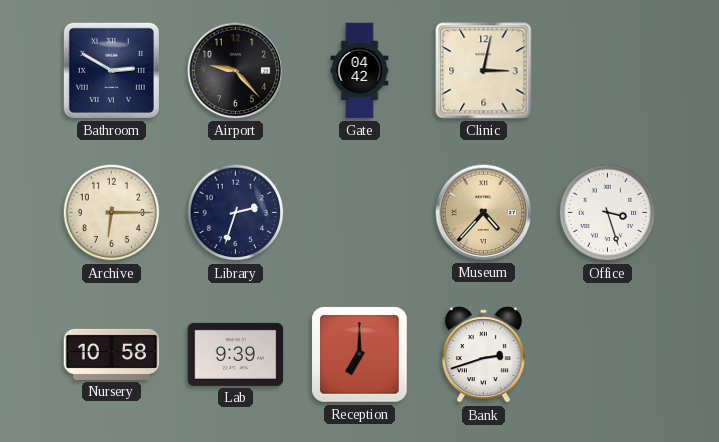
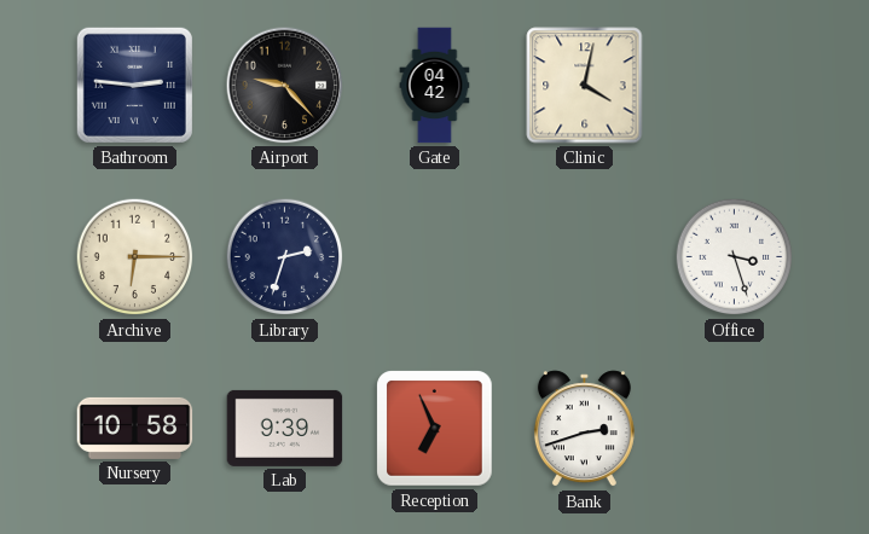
Bathroom: 2:50 -> 2:46 (134, 85)
Clinic: 3:02 -> 4:02 (585, 86)
Museum: 4:37 -> none (484, 213)
Reception: 7:00 -> 6:56 (435, 429)
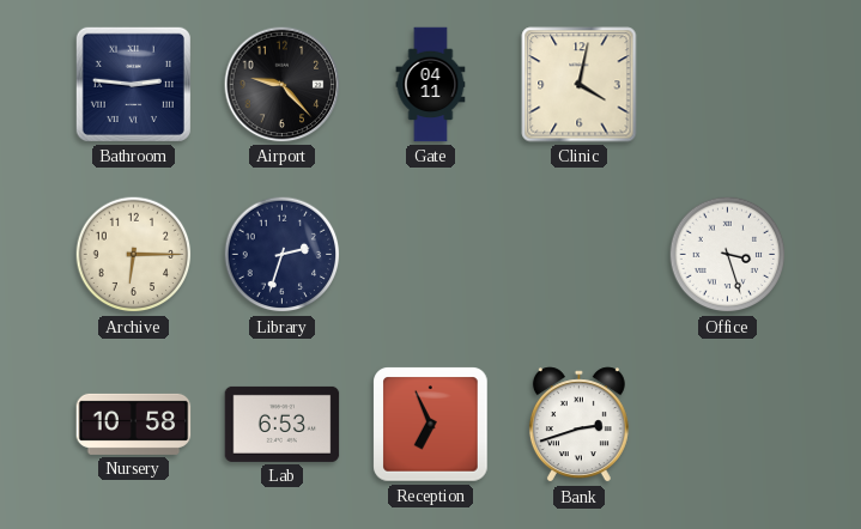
Gate: 04:42 -> 04:11 (431, 85)
Lab: 9:39 -> 6:53 (283, 424)
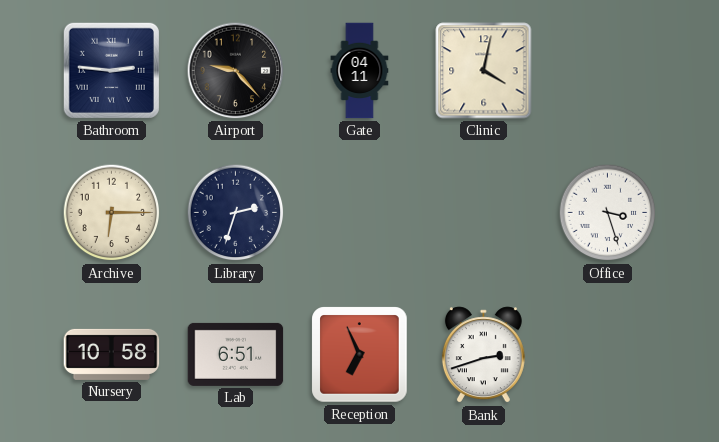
Lab: 6:53 -> 6:51 (236, 354)
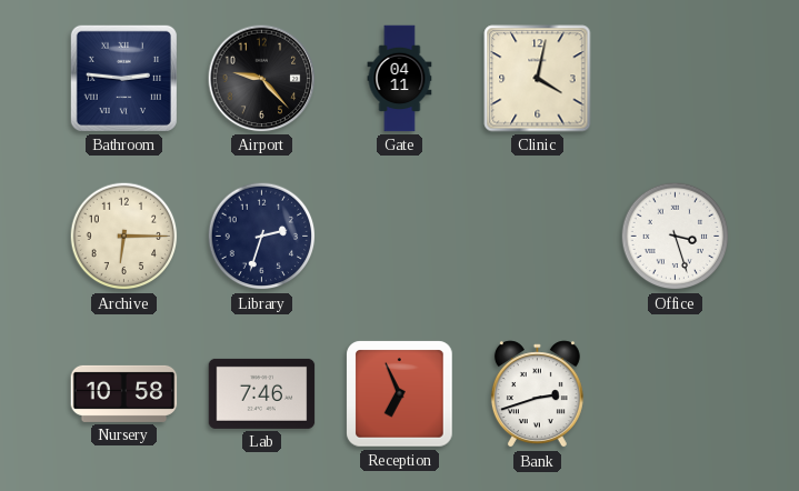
Lab: 6:51 -> 7:46 (262, 393)
